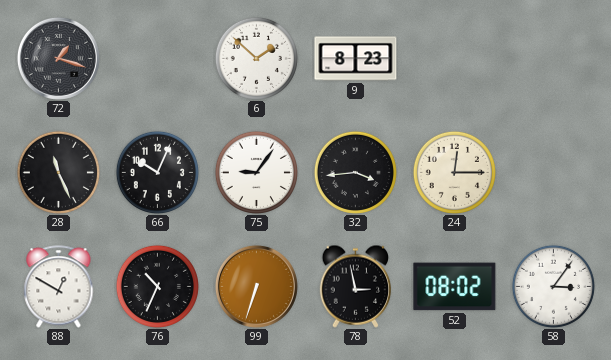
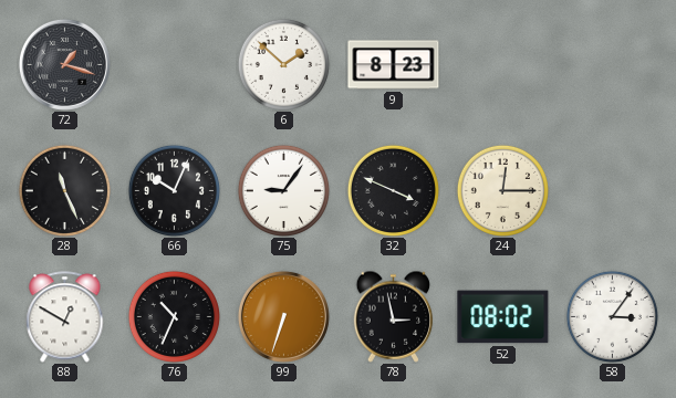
32: 3:44 -> 3:49 (393, 190)
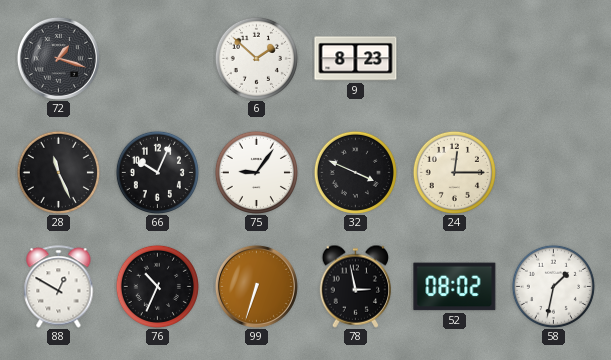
58: 3:06 -> 1:32 (553, 286)
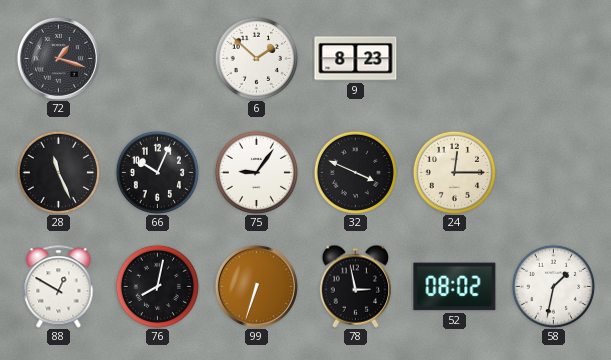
76: 10:34 -> 8:02 (157, 286)
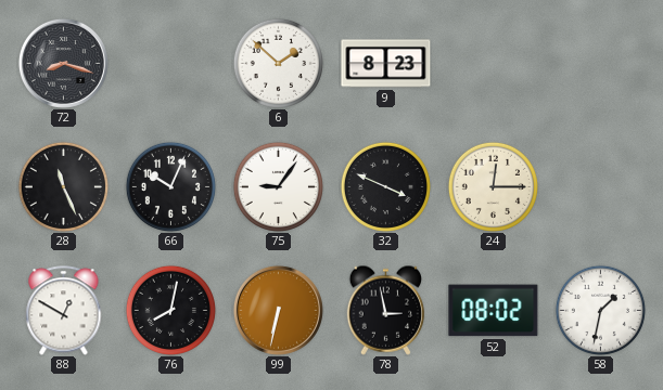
72: 1:18 -> 8:18 (63, 63)
99: 6:33 -> 6:32 (278, 310)
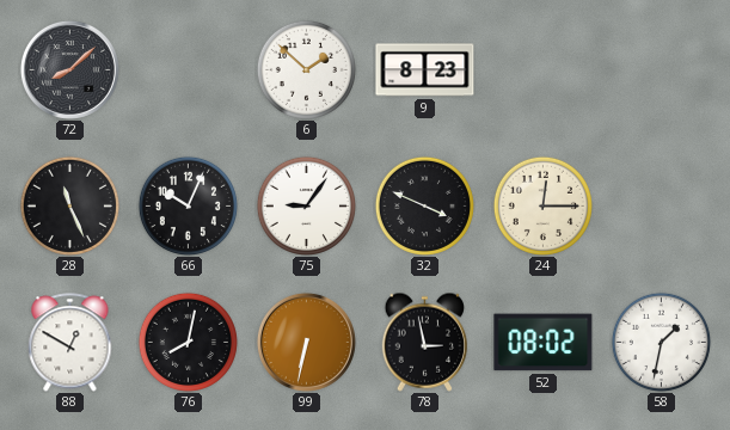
72: 8:18 -> 8:08 (69, 69)
